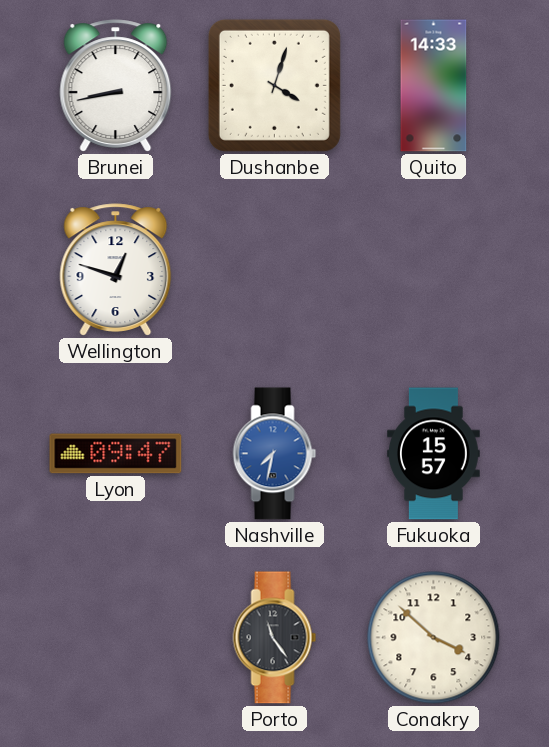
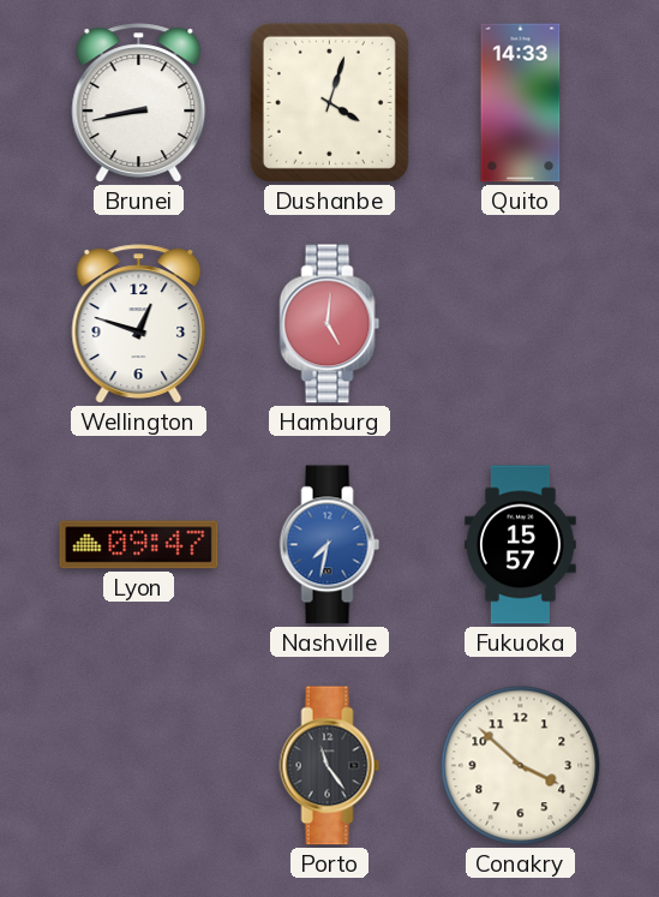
Hamburg: none -> 5:01 (330, 324)
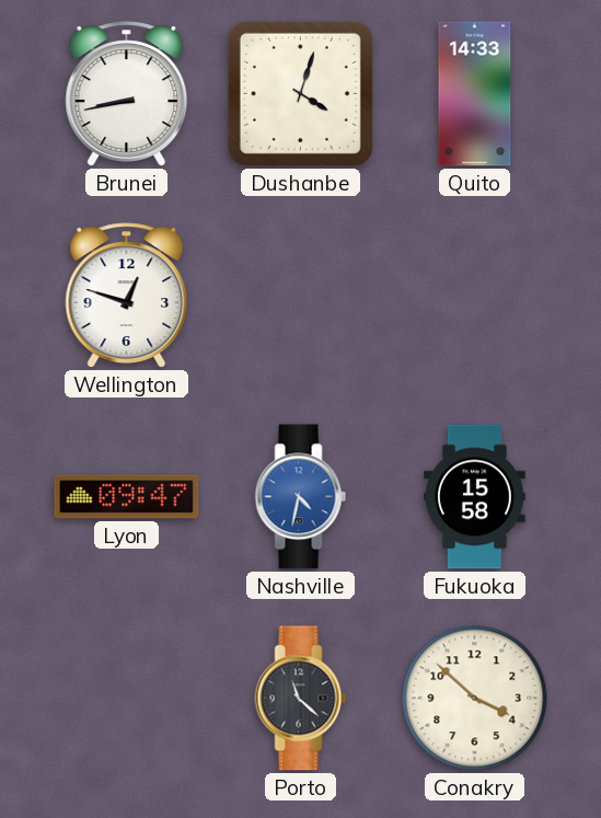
Hamburg: 5:01 -> none (330, 324)
Nashville: 7:32 -> 4:32 (301, 497)
Fukuoka: 15:57 -> 15:58 (475, 497)
Porto: 11:24 -> 11:22 (301, 699)
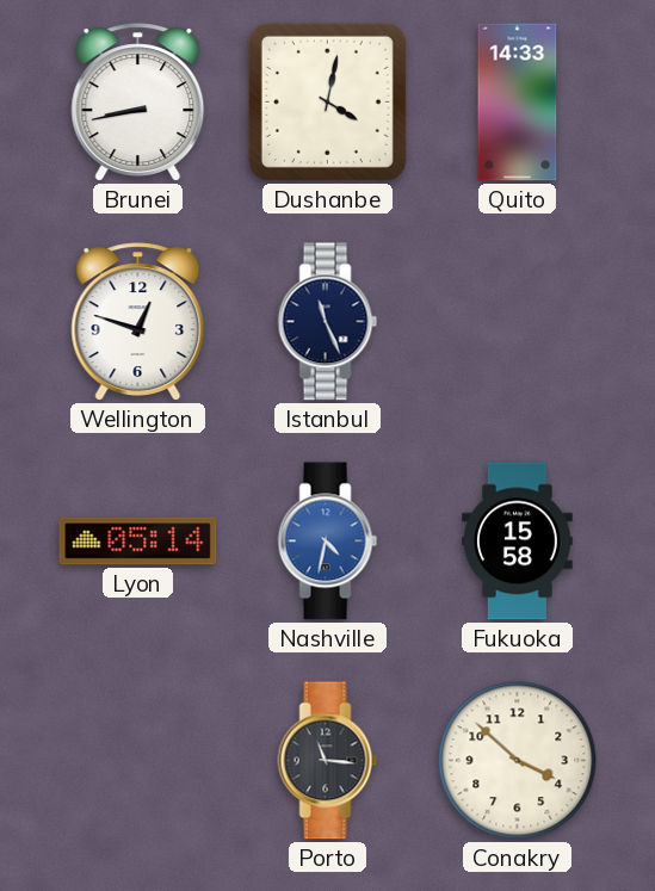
Dushanbe: 4:03 -> 4:02 (327, 101)
Istanbul: none -> 11:26 (328, 322)
Lyon: 09:47 -> 05:14 (138, 542)
Porto: 11:22 -> 11:16 (328, 761)
